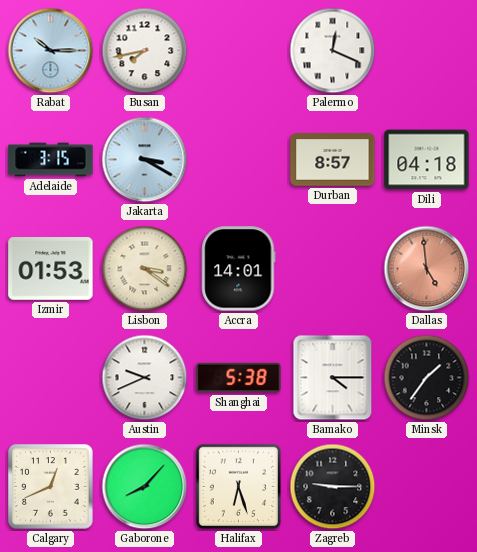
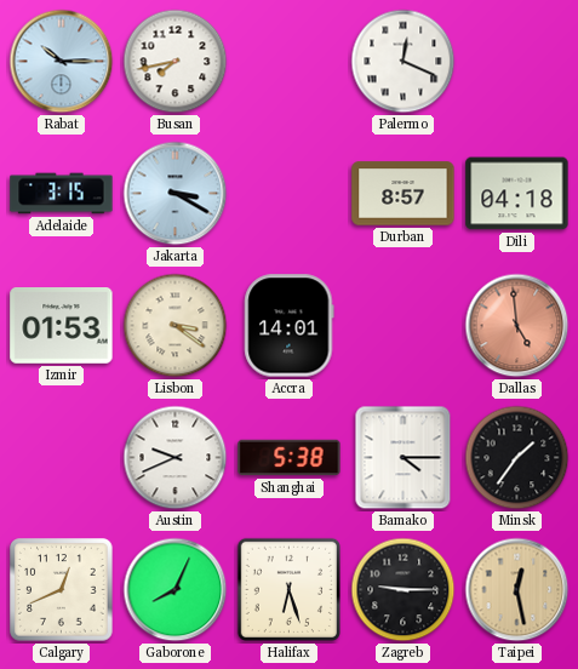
Gaborone: 8:07 -> 8:04 (176, 590)
Taipei: none -> 12:28 (517, 590)
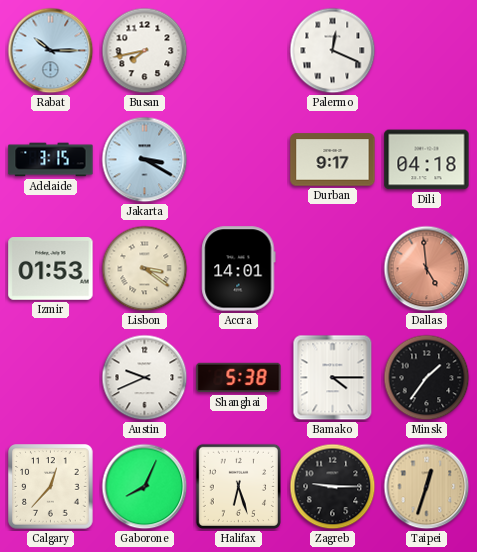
Durban: 8:57 -> 9:17 (333, 160)
Calgary: 12:41 -> 12:37 (51, 487)
Taipei: 12:28 -> 12:33 (427, 487)
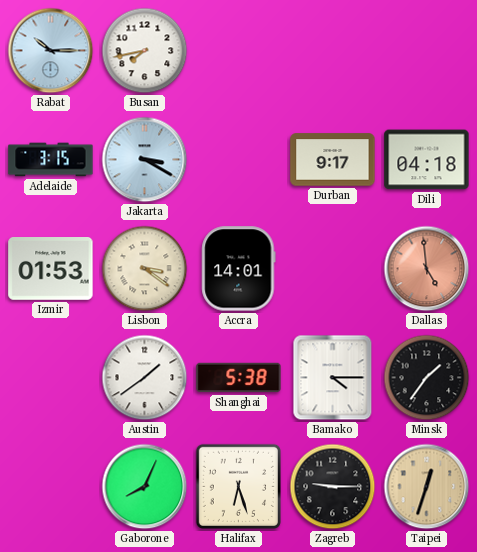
Palermo: 12:19 -> none (333, 51)
Austin: 9:41 -> 1:39 (145, 378)
Calgary: 12:37 -> none (51, 487)
